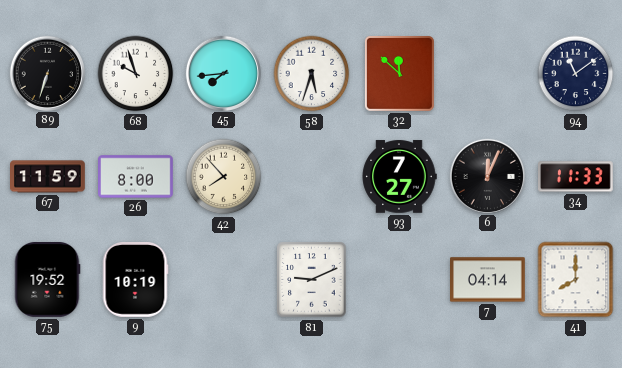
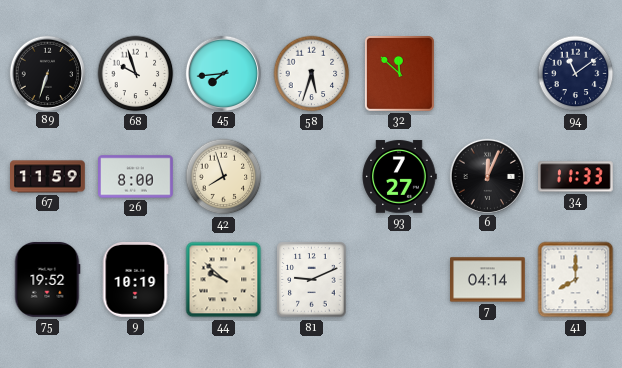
42: 7:53 -> 7:57 (224, 177)
44: none -> 9:52 (224, 280)
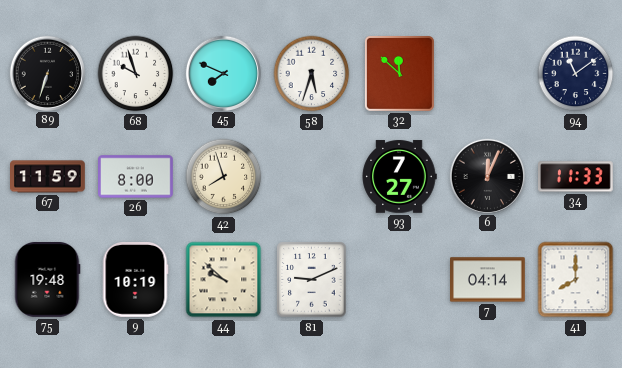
45: 7:44 -> 7:49 (223, 73)
75: 19:52 -> 19:48 (47, 280)
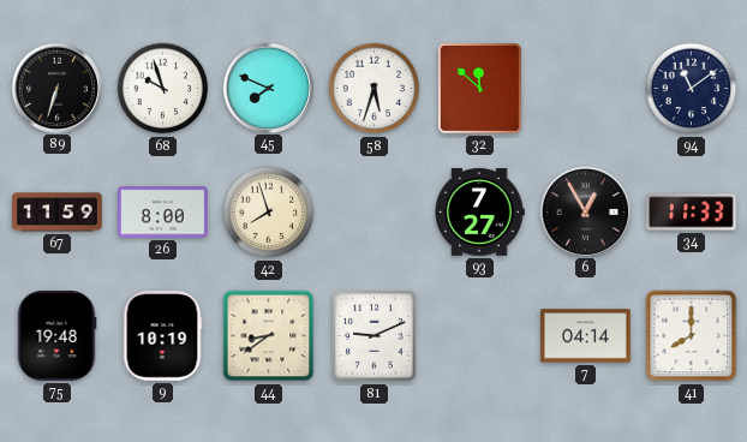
6: 12:04 -> 12:55 (585, 211)
44: 9:52 -> 8:39 (269, 336)
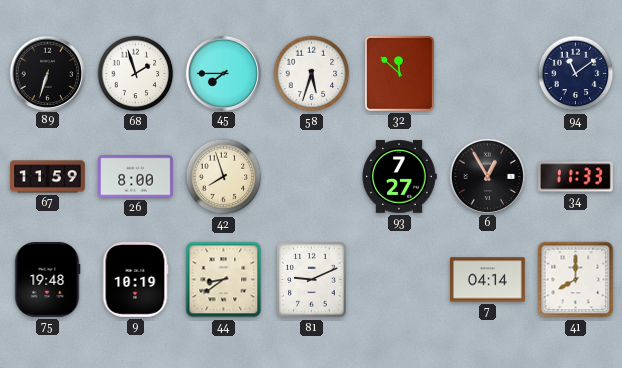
68: 9:57 -> 1:57 (136, 74)
45: 7:49 -> 7:45 (223, 73)
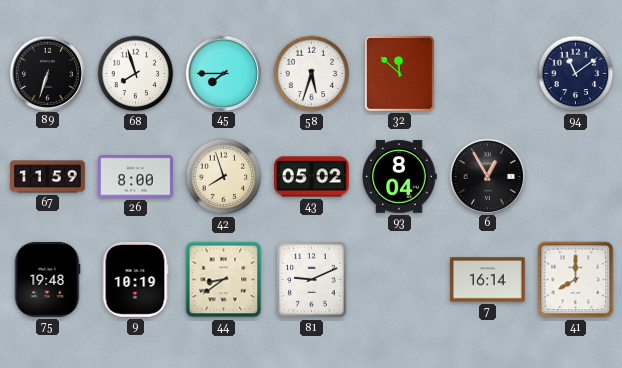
68: 1:57 -> 7:57 (136, 74)
43: none -> 05:02 (312, 177)
93: 7:27 -> 8:04 (399, 177)
34: 11:33 -> none (576, 177)
7: 04:14 -> 16:14 (488, 280)
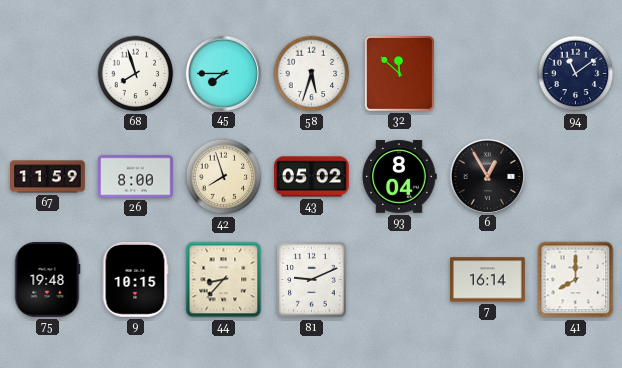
89: 6:33 -> none (47, 73)
9: 10:19 -> 10:15 (135, 280)
44: 8:39 -> 8:37 (224, 280)
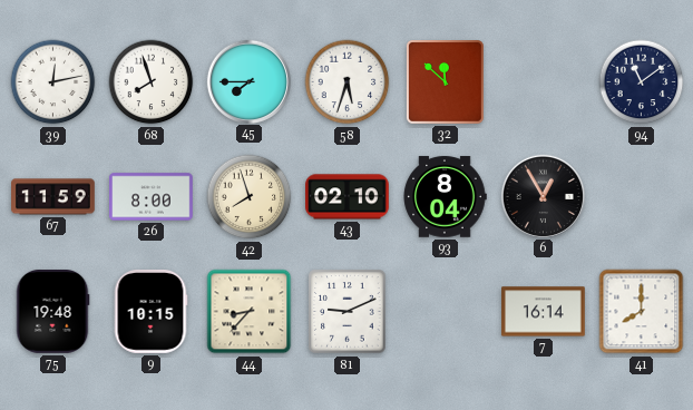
39: none -> 12:13 (53, 82)
43: 05:02 -> 02:10 (348, 197)
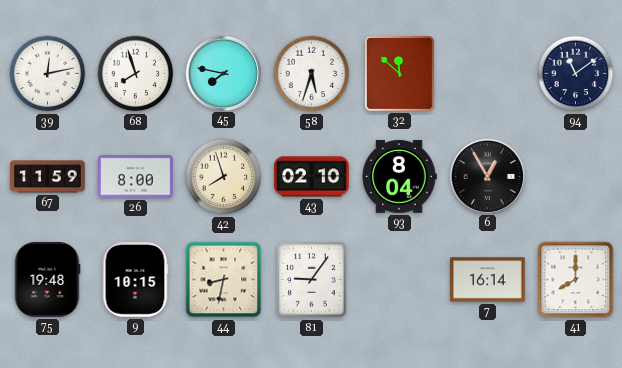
45: 7:45 -> 7:47 (223, 73)
44: 8:37 -> 8:32 (224, 280)
81: 9:11 -> 9:06 (312, 280)
